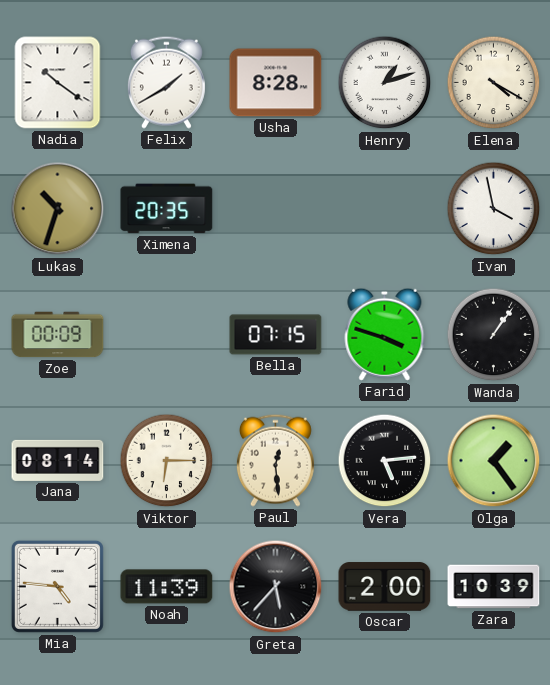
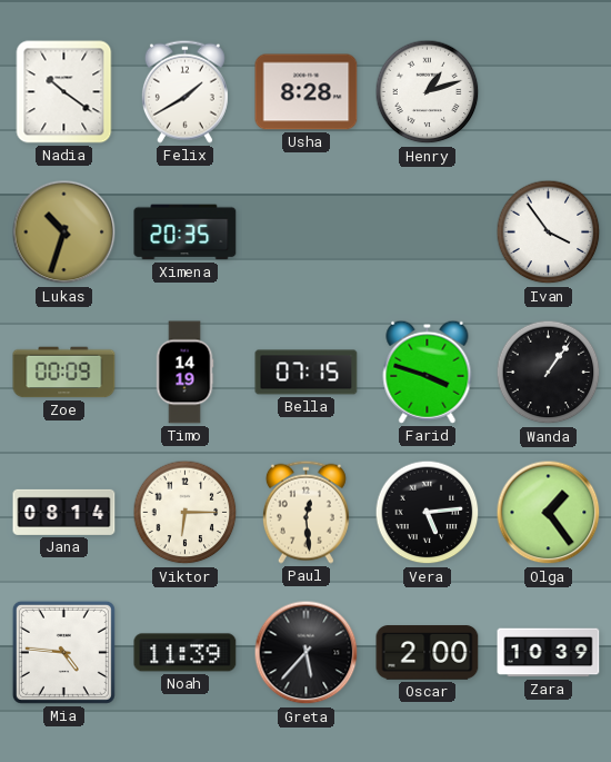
Elena: 4:20 -> none (494, 83)
Ivan: 3:58 -> 3:54 (549, 232)
Timo: none -> 14:19 (184, 373)
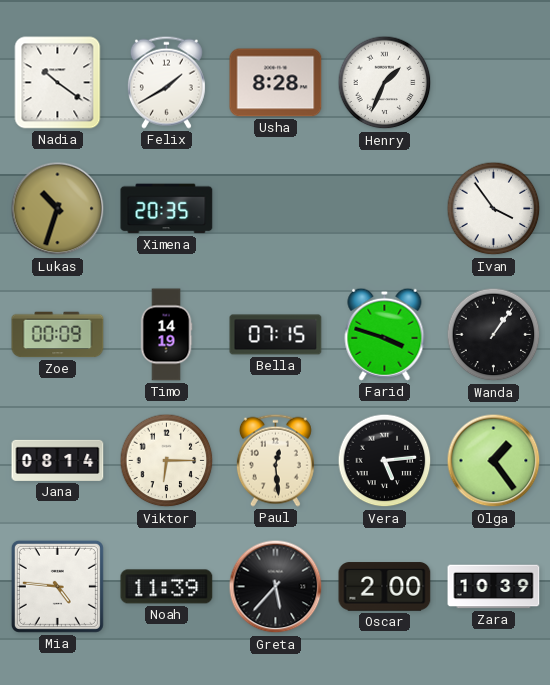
Henry: 1:12 -> 1:34 (385, 83)
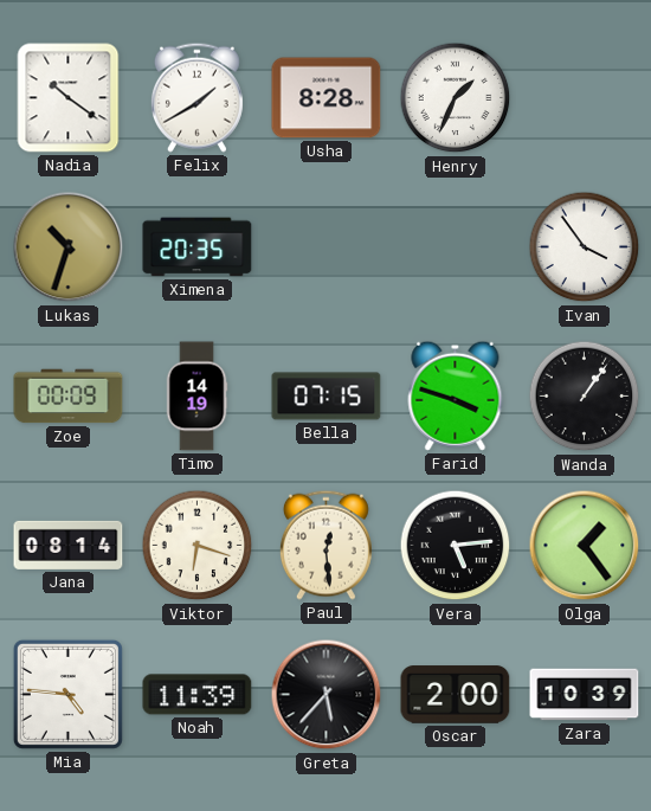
Viktor: 6:15 -> 6:18 (198, 546)
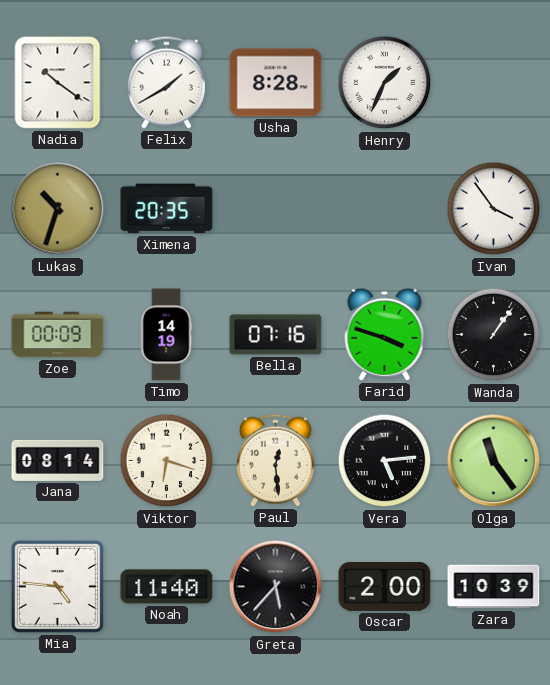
Bella: 07:15 -> 07:16 (276, 335)
Olga: 1:24 -> 11:24 (494, 461)
Noah: 11:39 -> 11:40 (167, 587)
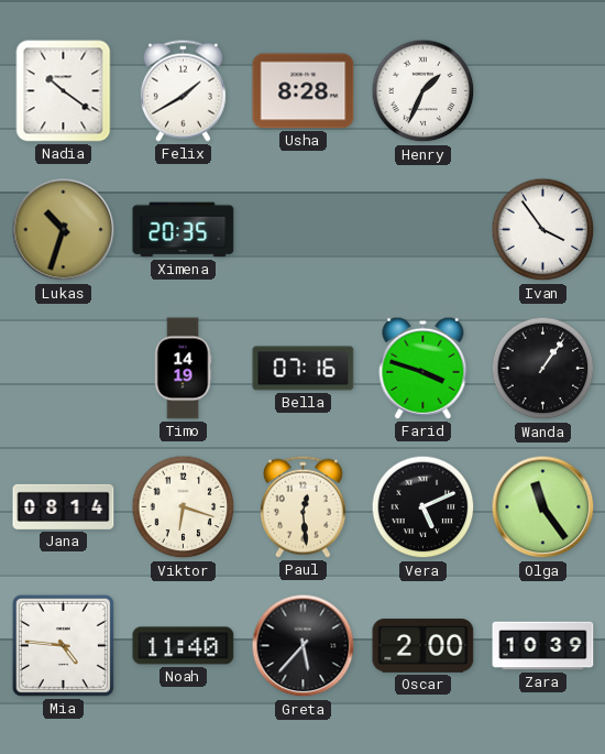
Zoe: 00:09 -> none (58, 335)
Vera: 5:14 -> 5:11 (424, 507)
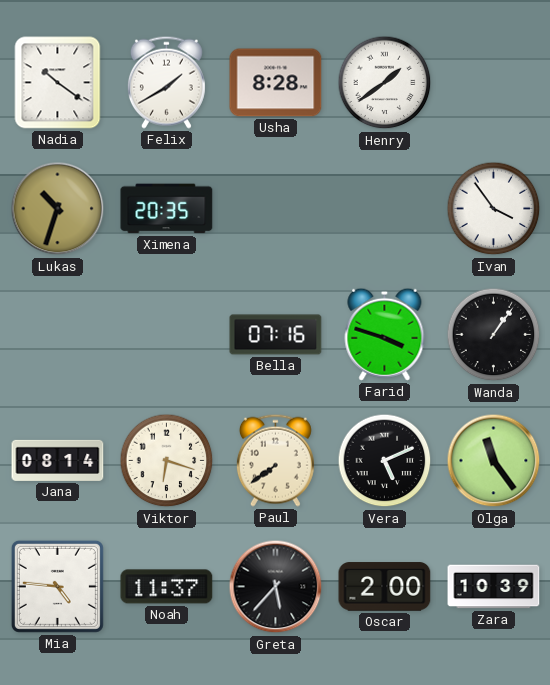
Henry: 1:34 -> 1:39 (385, 83)
Timo: 14:19 -> none (183, 369)
Paul: 12:29 -> 7:39 (275, 460)
Noah: 11:40 -> 11:37 (167, 587)
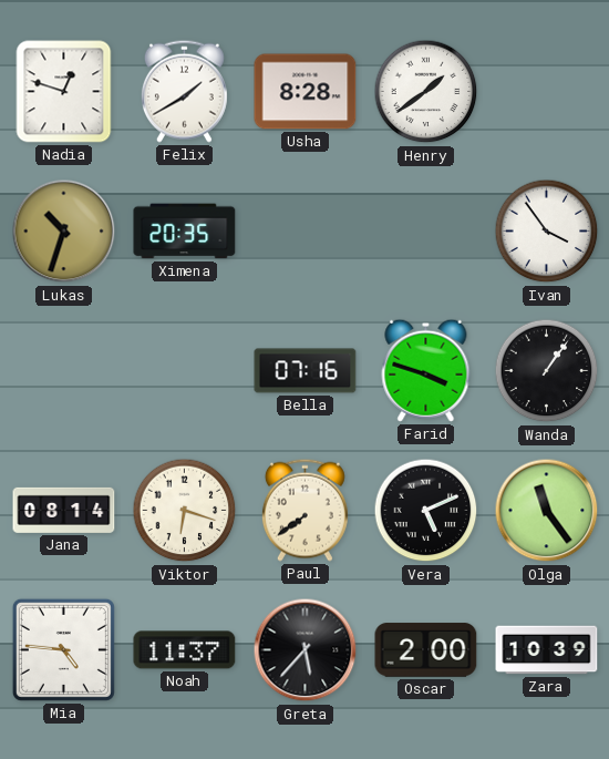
Nadia: 10:21 -> 12:48 (64, 92)
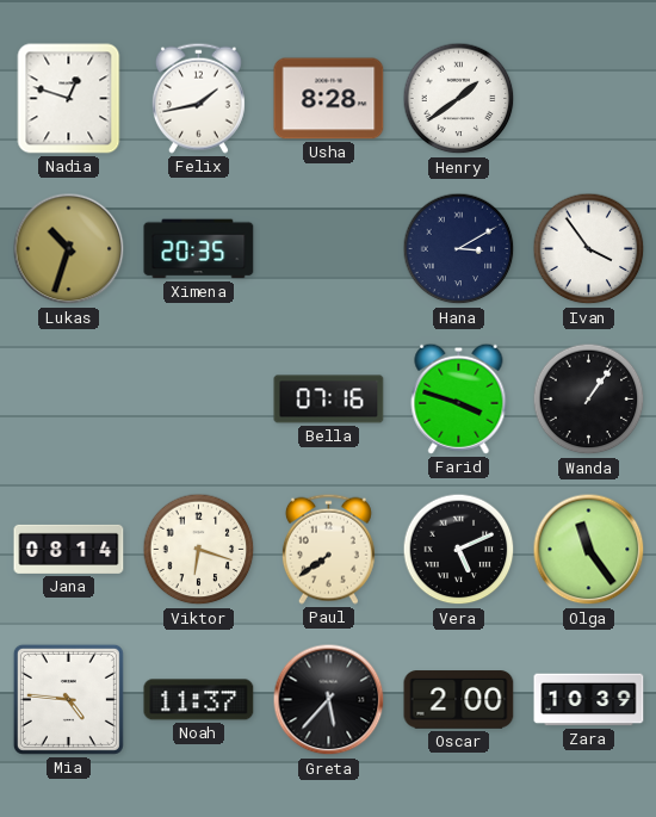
Felix: 1:40 -> 1:43 (198, 98)
Hana: none -> 3:10 (459, 249)
